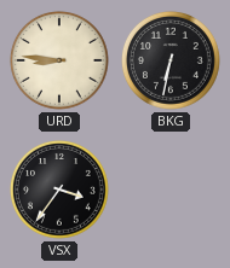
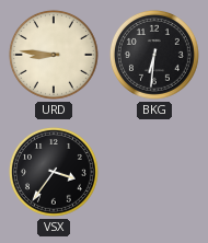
BKG: 6:32 -> 6:31 (154, 55)
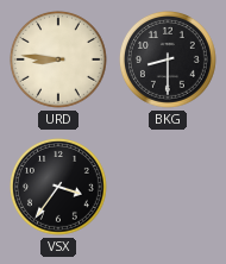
BKG: 6:31 -> 8:30 (168, 59)
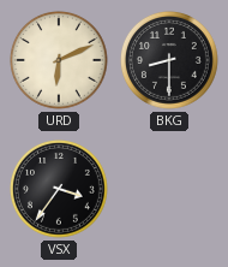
URD: 8:46 -> 6:11 (59, 60)
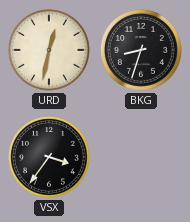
URD: 6:11 -> 12:32 (49, 50)
BKG: 8:30 -> 8:33 (141, 50)
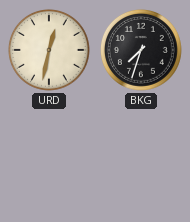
BKG: 8:33 -> 7:33 (141, 50)
VSX: 3:36 -> none (49, 157)
